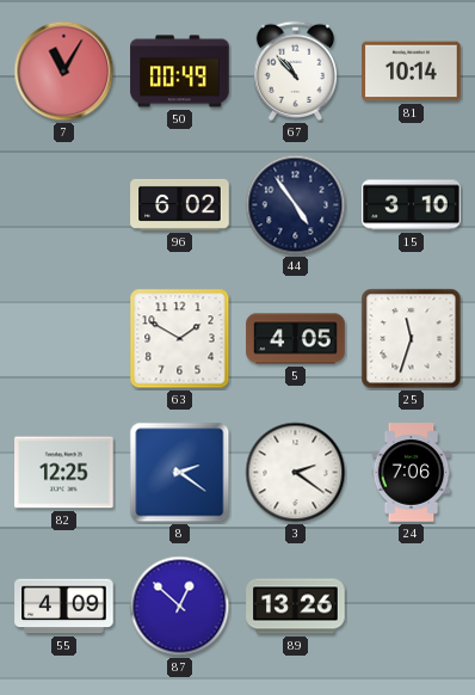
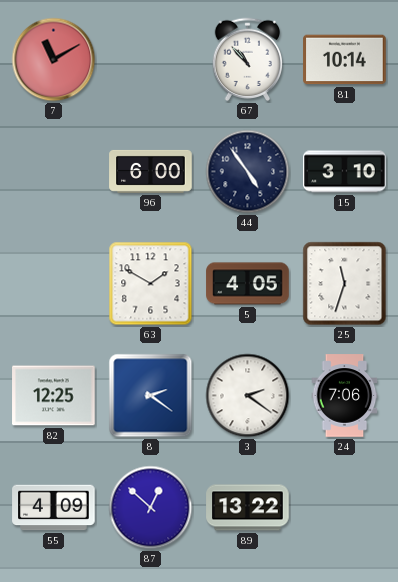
7: 11:05 -> 11:10 (54, 60)
50: 00:49 -> none (180, 72)
96: 6:02 -> 6:00 (151, 171)
89: 13:26 -> 13:22 (248, 508)
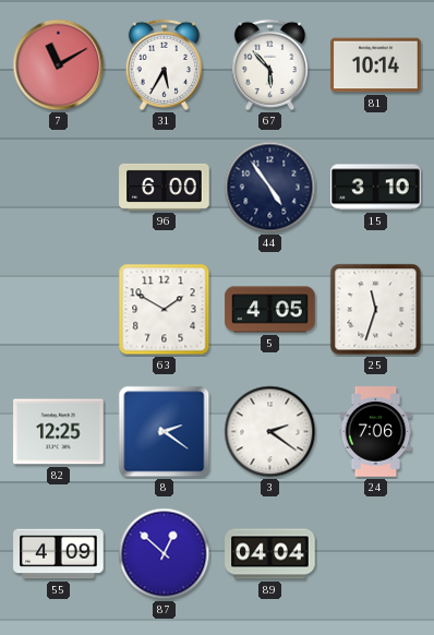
31: none -> 5:35 (164, 64)
67: 10:53 -> 5:53 (269, 64)
89: 13:22 -> 04:04 (270, 554)
